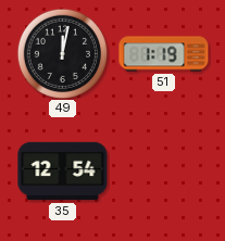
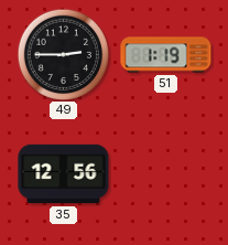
49: 12:02 -> 2:45 (63, 54)
35: 12:54 -> 12:56 (64, 174)
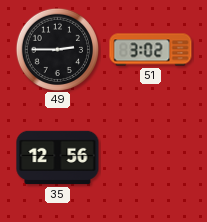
51: 1:19 -> 3:02 (151, 50)
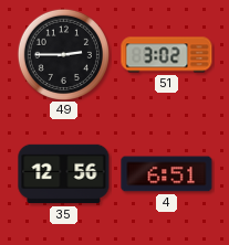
4: none -> 6:51 (167, 174)
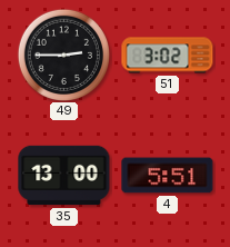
35: 12:56 -> 13:00 (64, 176)
4: 6:51 -> 5:51 (168, 176)
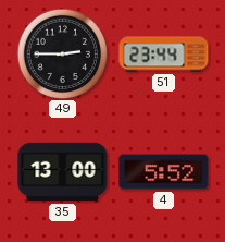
51: 3:02 -> 23:44 (164, 55)
4: 5:51 -> 5:52 (164, 172)
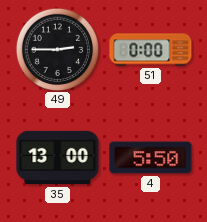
51: 23:44 -> 0:00 (151, 50)
4: 5:52 -> 5:50 (151, 158)
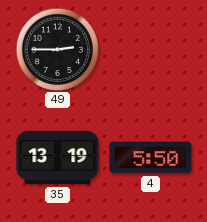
51: 0:00 -> none (151, 50)
35: 13:00 -> 13:19 (58, 158)
